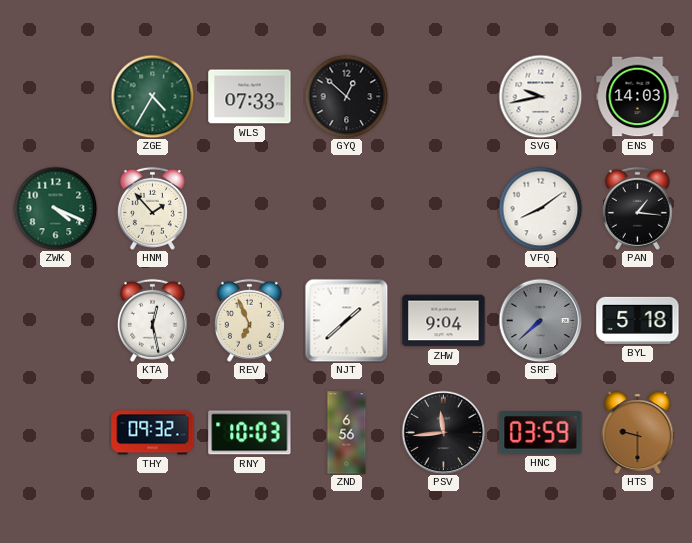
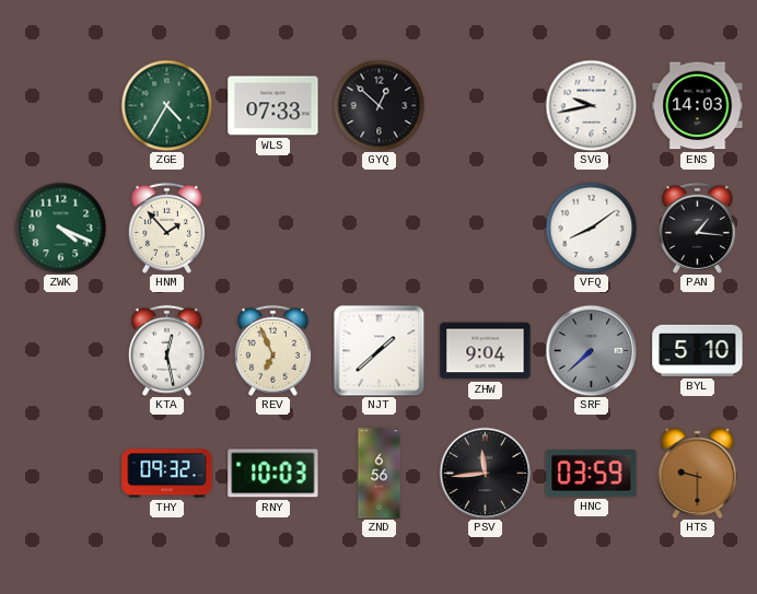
BYL: 5:18 -> 5:10 (698, 350)
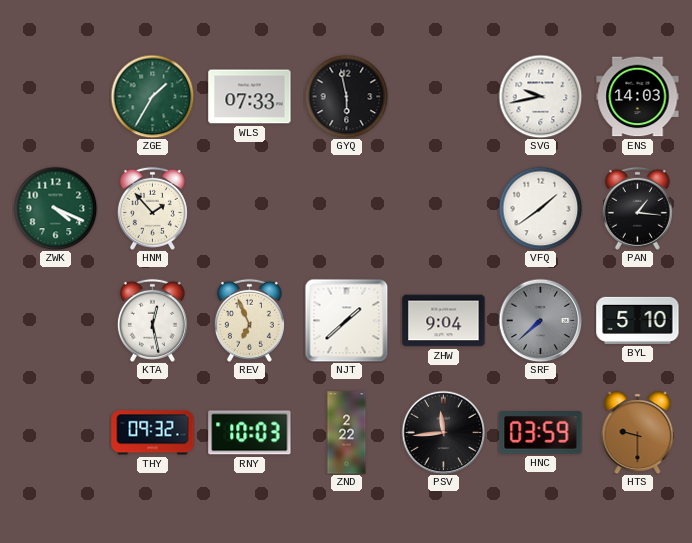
ZGE: 4:35 -> 1:35 (152, 96)
GYQ: 12:52 -> 5:58 (346, 96)
VFQ: 8:09 -> 1:39 (540, 208)
ZND: 6:56 -> 2:22 (347, 433)
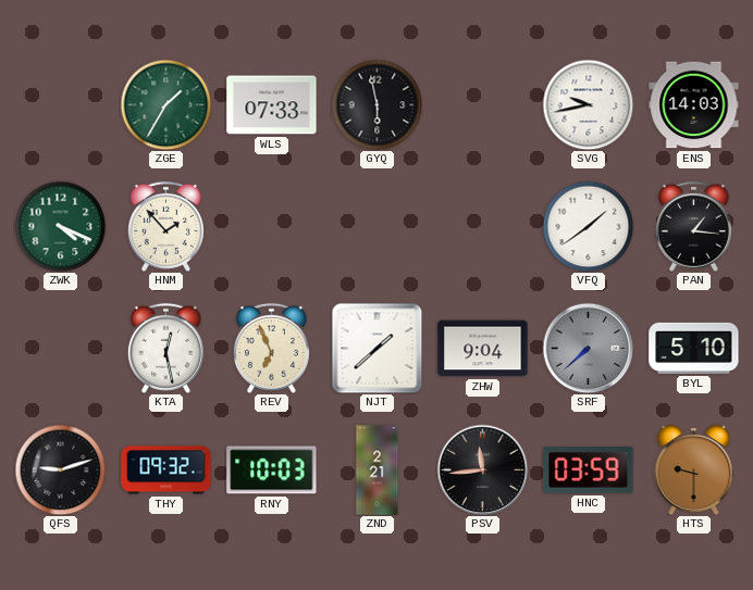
QFS: none -> 9:12 (60, 469)
ZND: 2:22 -> 2:21 (378, 470)
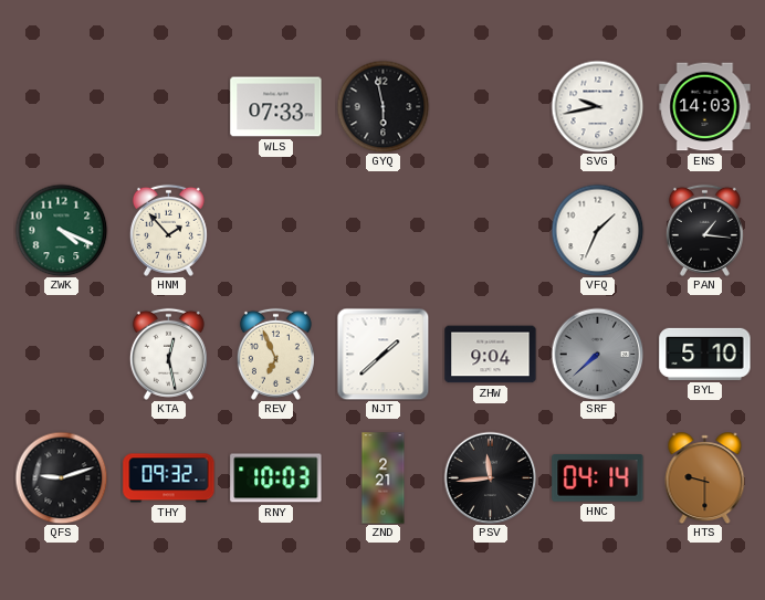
ZGE: 1:35 -> none (165, 104)
VFQ: 1:39 -> 1:34 (597, 230)
HNC: 03:59 -> 04:14 (598, 478)
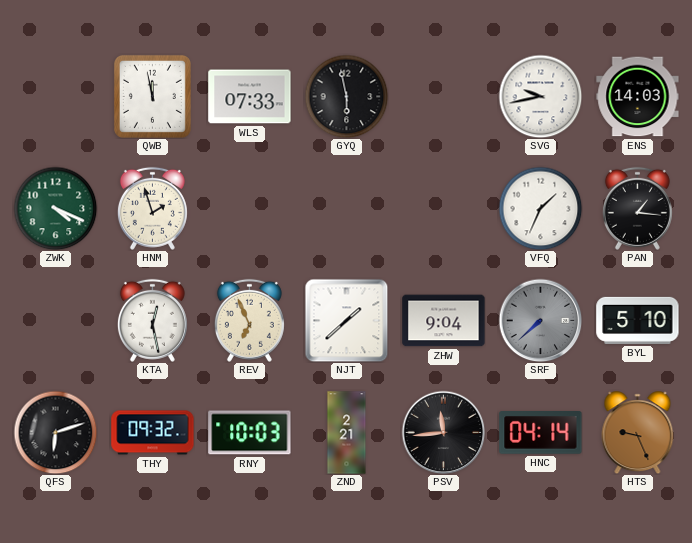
QWB: none -> 11:58 (152, 96)
HNM: 1:53 -> 1:57 (152, 208)
QFS: 9:12 -> 6:12 (55, 432)
HTS: 9:30 -> 9:26 (638, 433)
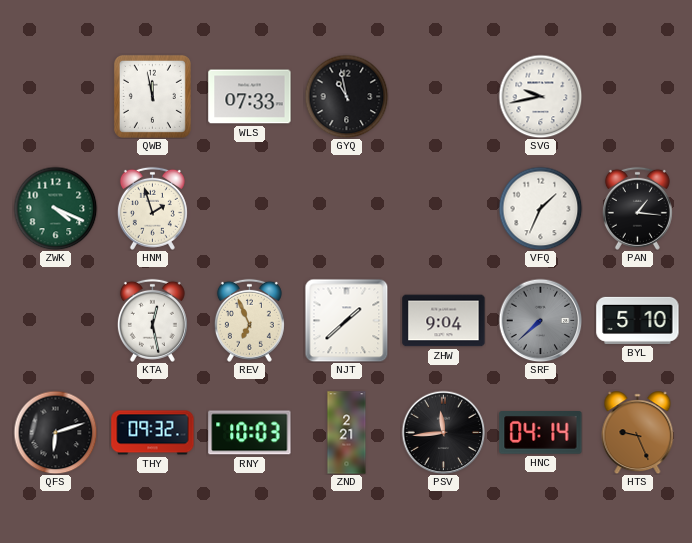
GYQ: 5:58 -> 10:58 (346, 96)
ENS: 14:03 -> none (638, 97)
